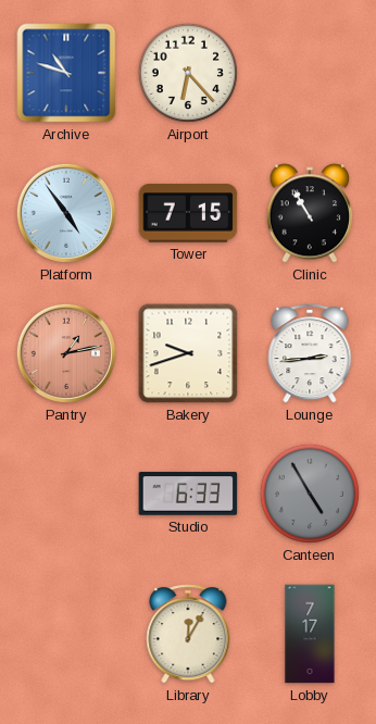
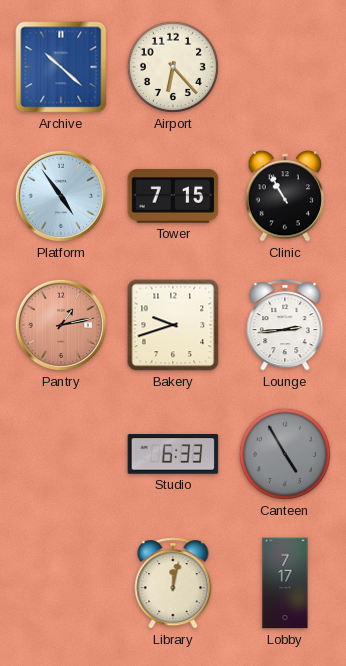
Archive: 10:48 -> 10:22 (61, 67)
Library: 12:05 -> 12:02 (173, 583)
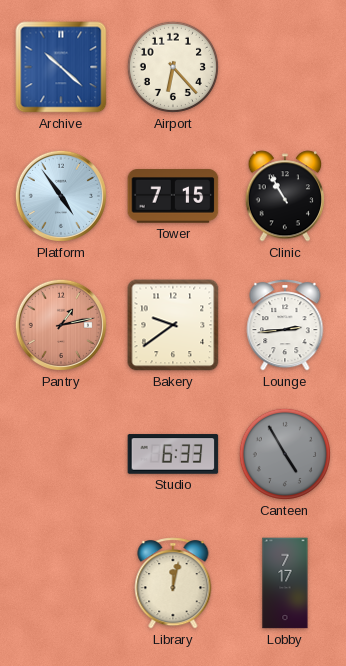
Bakery: 9:42 -> 9:39 (173, 325)
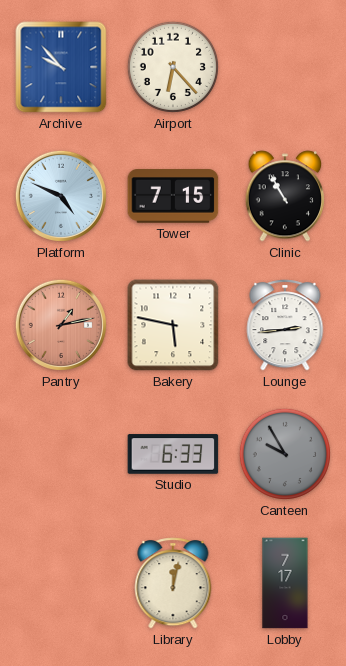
Archive: 10:22 -> 9:53 (61, 67)
Platform: 4:54 -> 4:49 (61, 196)
Bakery: 9:39 -> 5:47 (173, 325)
Canteen: 4:55 -> 9:55 (285, 454)
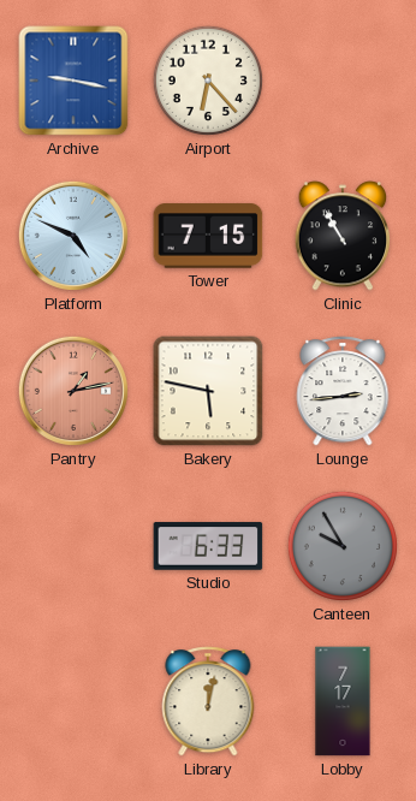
Archive: 9:53 -> 9:17 (73, 81)
